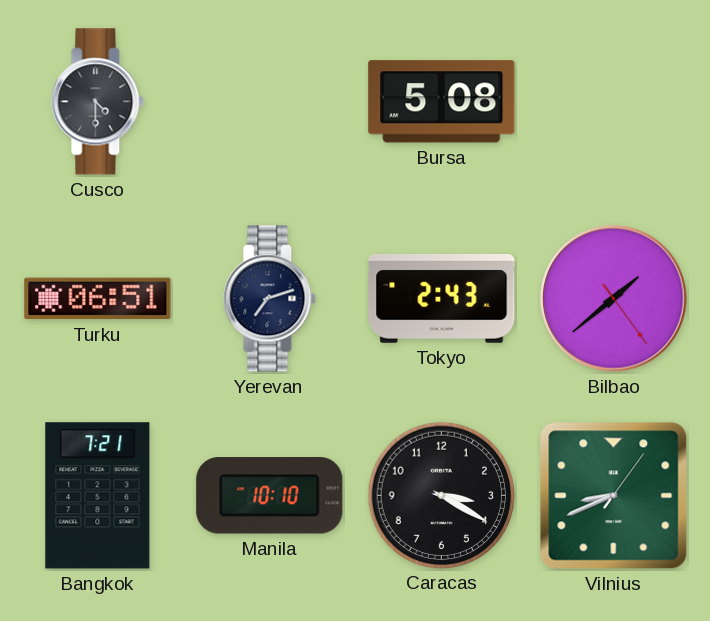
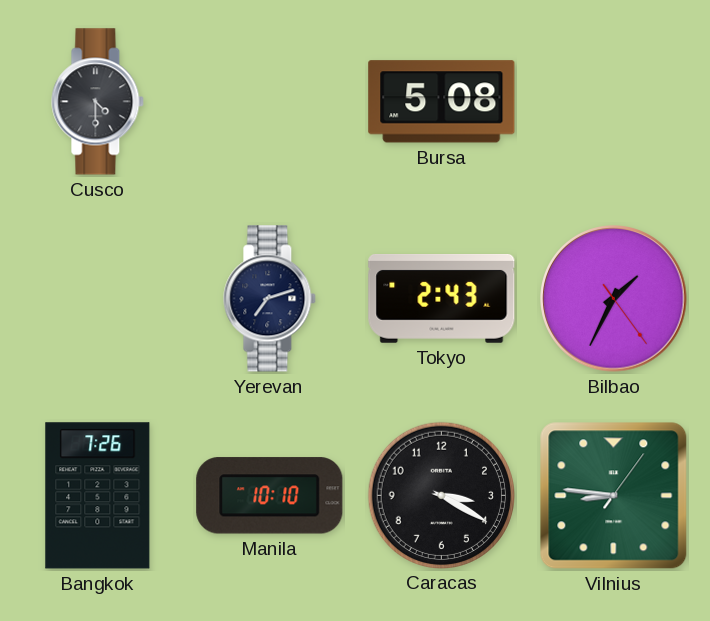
Turku: 06:51 -> none (98, 299)
Bilbao: 1:38 -> 1:34 (614, 299)
Bangkok: 7:21 -> 7:26 (98, 496)
Vilnius: 8:41 -> 8:46 (614, 496)
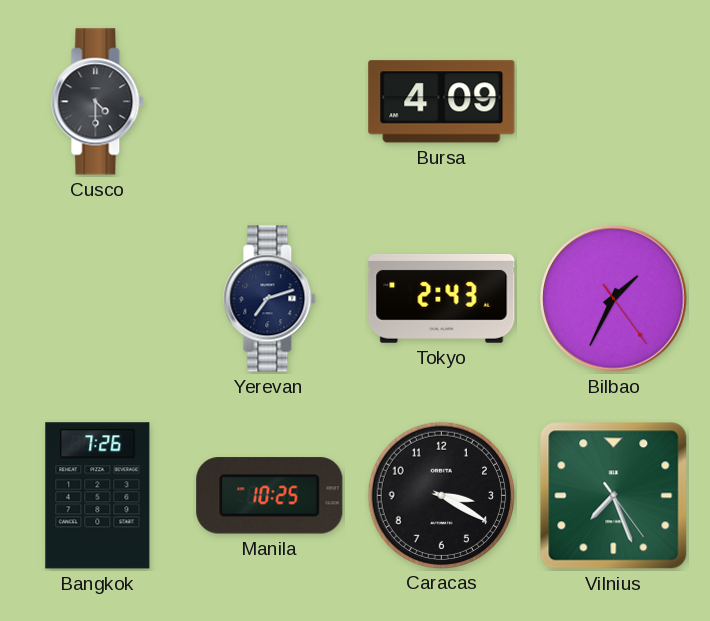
Bursa: 5:08 -> 4:09 (442, 102)
Manila: 10:10 -> 10:25 (270, 496)
Vilnius: 8:46 -> 7:26 (614, 496)
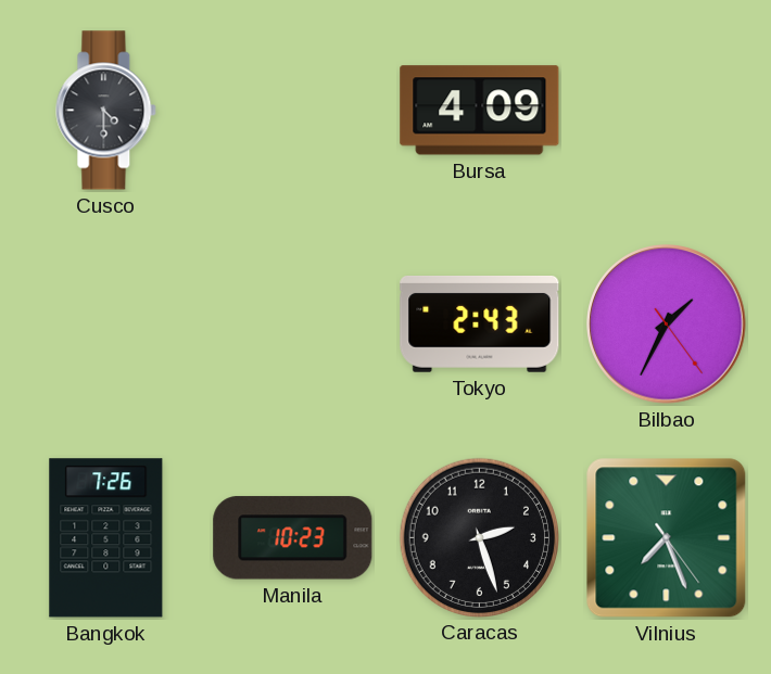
Yerevan: 7:12 -> none (270, 299)
Manila: 10:25 -> 10:23 (293, 538)
Caracas: 3:20 -> 2:27 (479, 537)
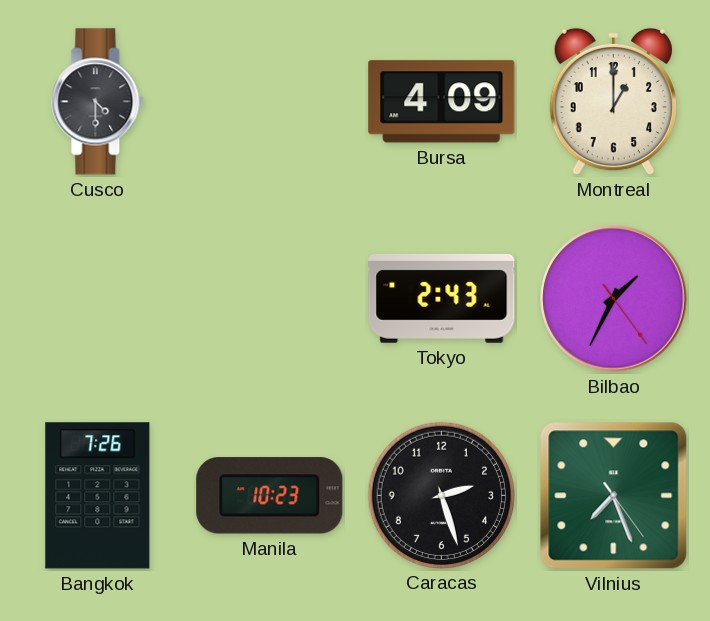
Montreal: none -> 1:00 (613, 102)
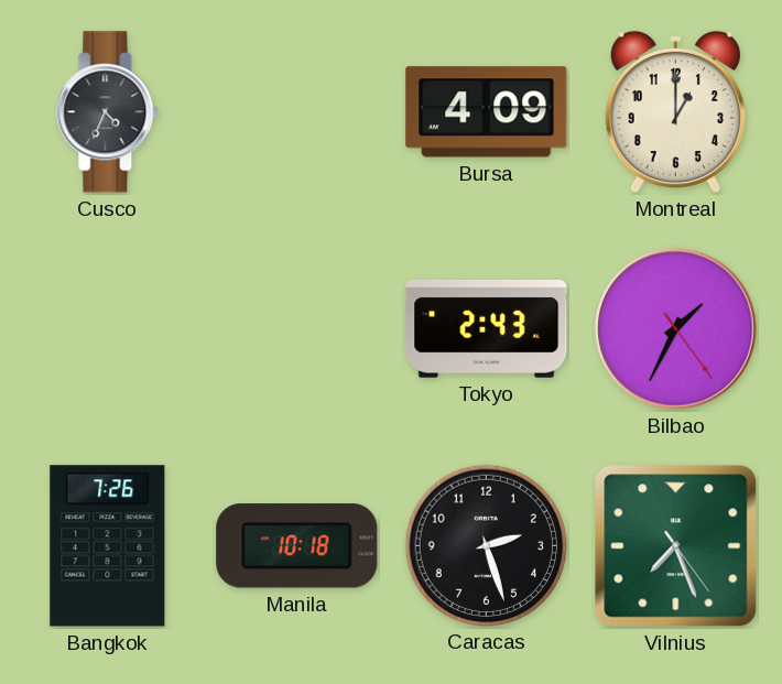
Cusco: 4:30 -> 4:34 (108, 112)
Manila: 10:23 -> 10:18 (297, 546)
